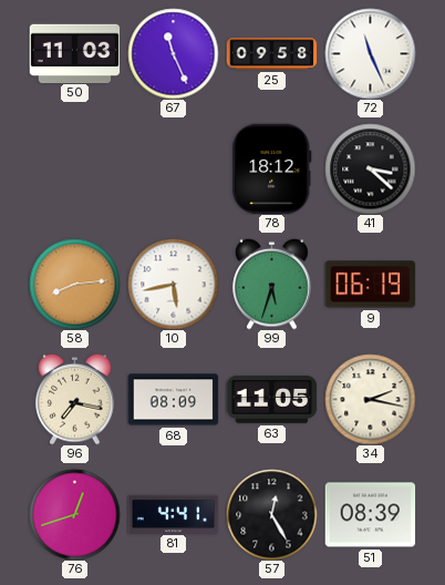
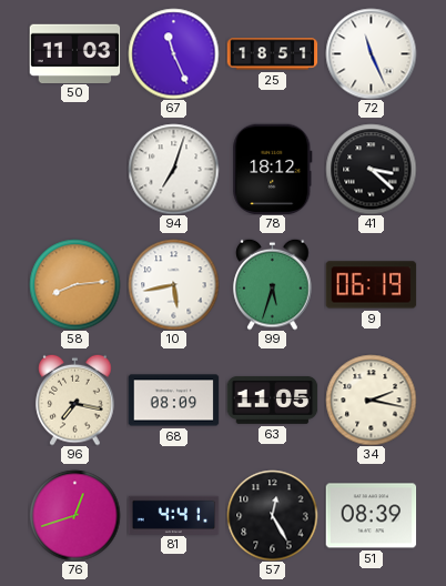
25: 09:58 -> 18:51 (272, 54)
94: none -> 7:03 (173, 169)
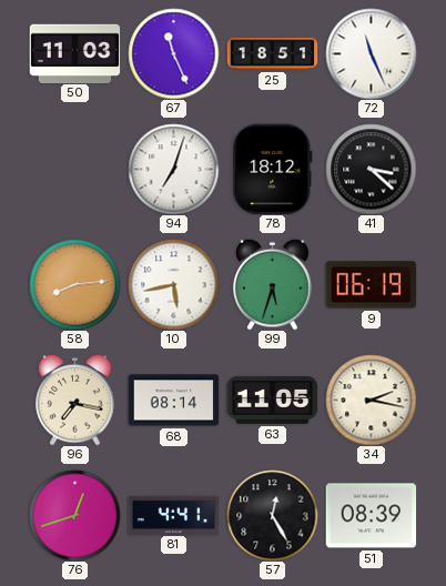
68: 08:09 -> 08:14 (173, 401)
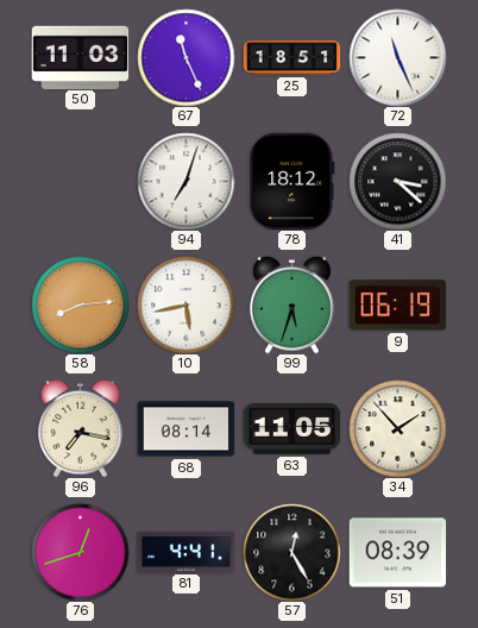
34: 2:17 -> 1:53 (397, 428)
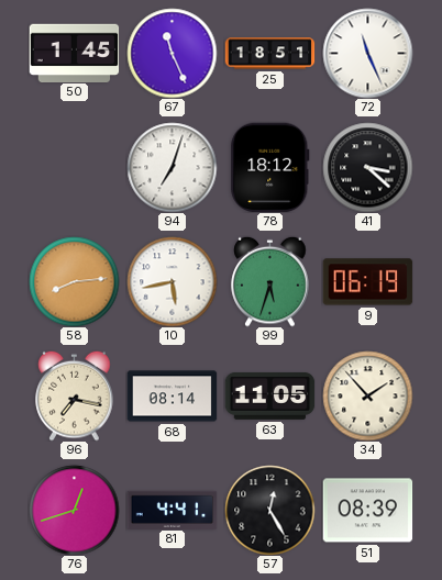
50: 11:03 -> 1:45 (74, 53)
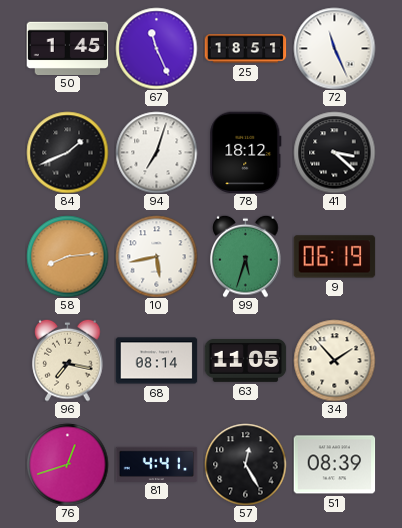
84: none -> 1:41 (67, 152)
